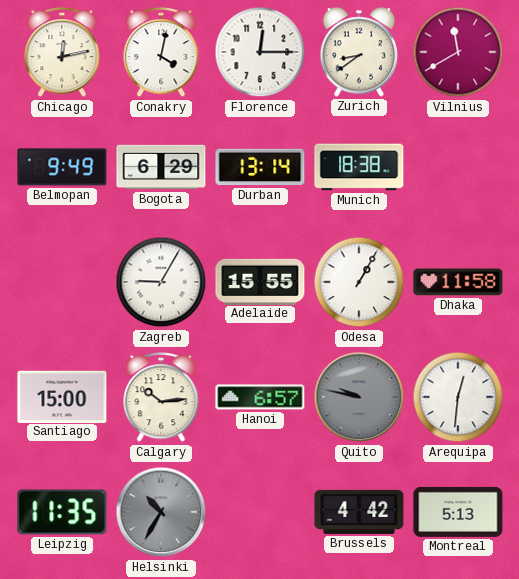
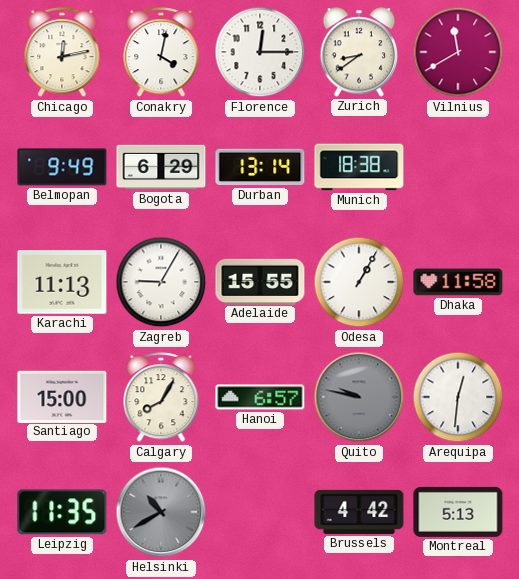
Karachi: none -> 11:13 (62, 282)
Calgary: 10:14 -> 8:05 (161, 398)
Helsinki: 10:35 -> 10:40 (161, 512)
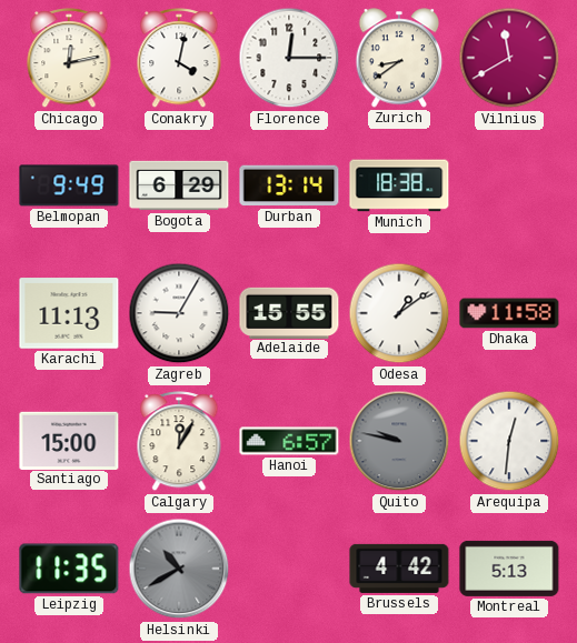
Odesa: 1:05 -> 1:09 (399, 313)
Calgary: 8:05 -> 12:05 (179, 442)
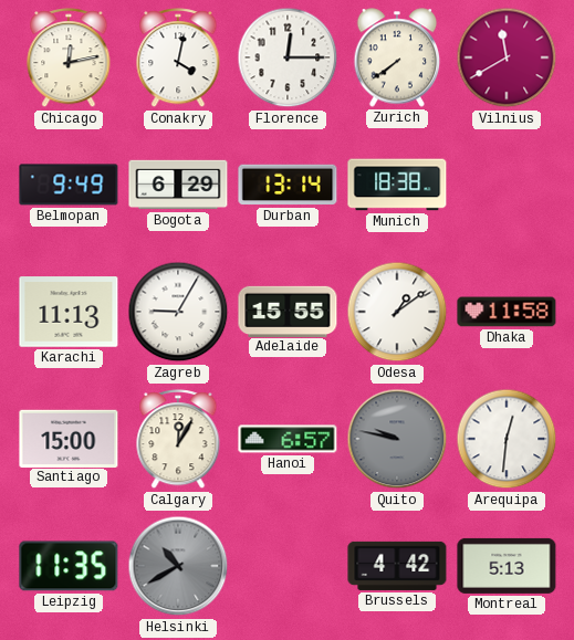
Zurich: 8:39 -> 7:39 (397, 57)
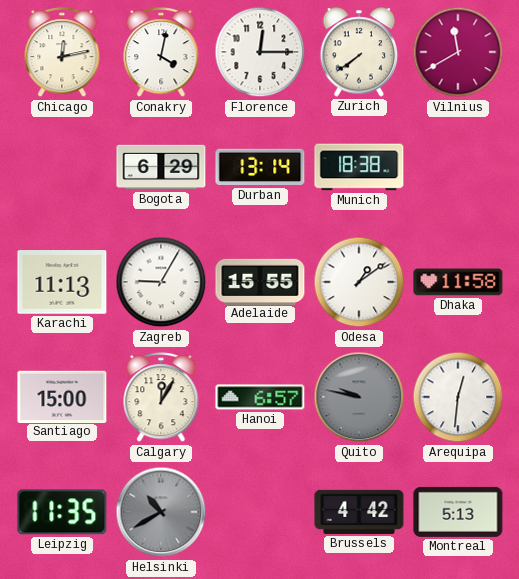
Belmopan: 9:49 -> none (69, 185)
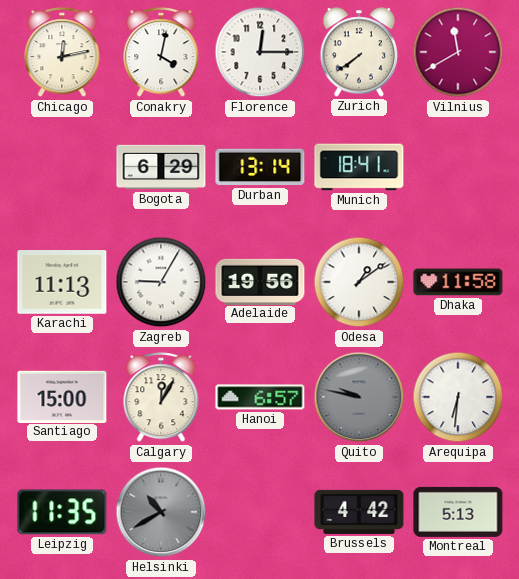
Munich: 18:38 -> 18:41 (359, 167)
Adelaide: 15:55 -> 19:56 (260, 281)
Arequipa: 12:31 -> 6:31 (458, 397)
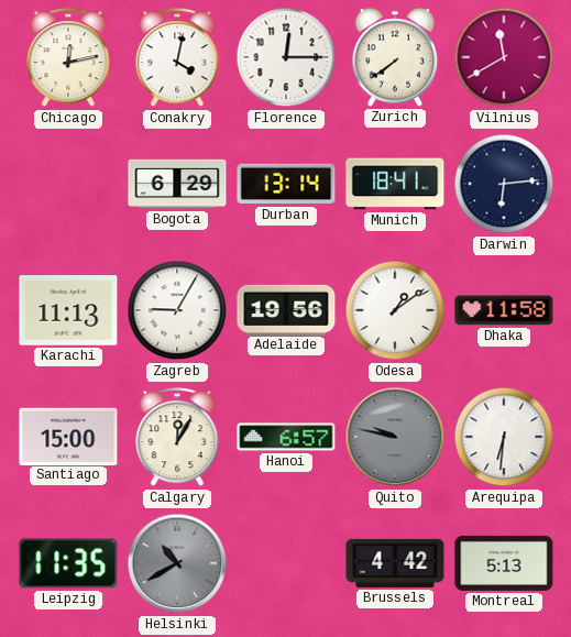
Darwin: none -> 6:14 (504, 184)
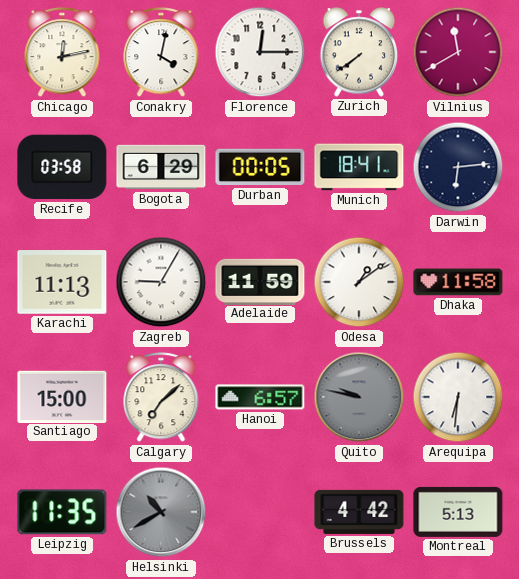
Recife: none -> 03:58 (62, 167)
Durban: 13:14 -> 00:05 (260, 167)
Adelaide: 19:56 -> 11:59 (260, 281)
Calgary: 12:05 -> 7:08 (161, 398)
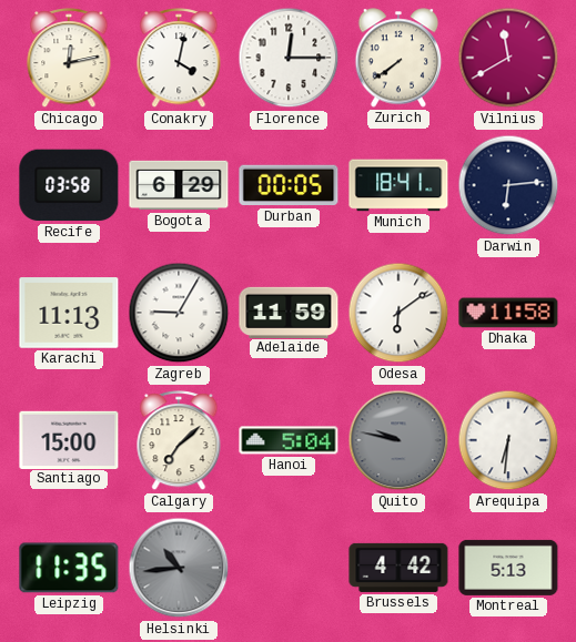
Odesa: 1:09 -> 6:09 (398, 313)
Hanoi: 6:57 -> 5:04 (289, 440)
Helsinki: 10:40 -> 10:44 (179, 568)
